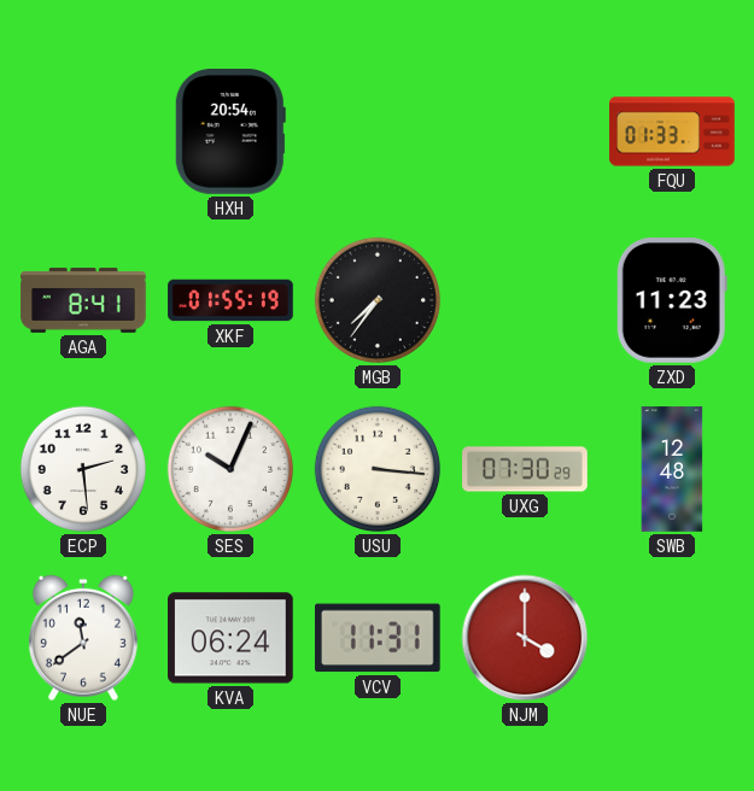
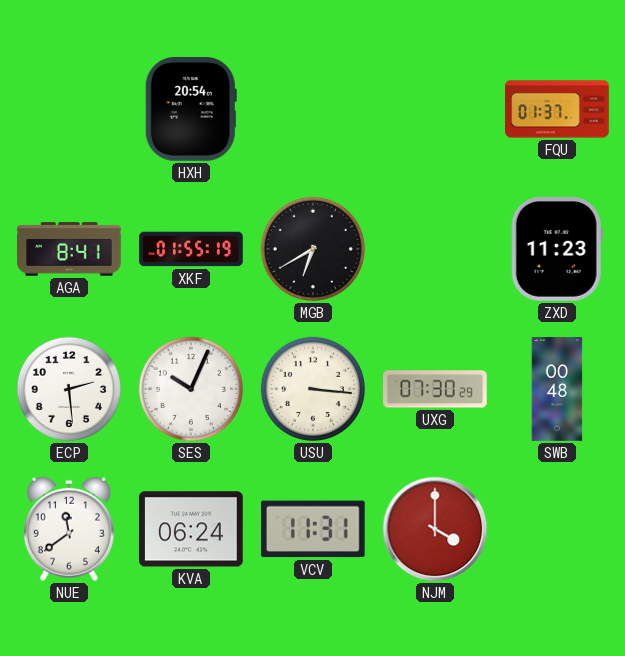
FQU: 01:33 -> 01:37 (557, 109)
MGB: 7:36 -> 6:40 (313, 249)
SWB: 12:48 -> 00:48 (557, 389)
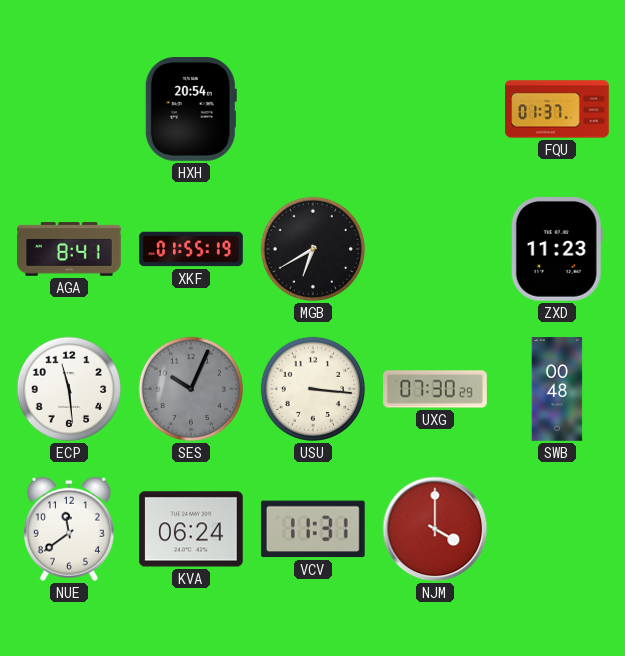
ECP: 2:29 -> 11:29 (69, 389)
SES dial: white -> grey (191, 389)
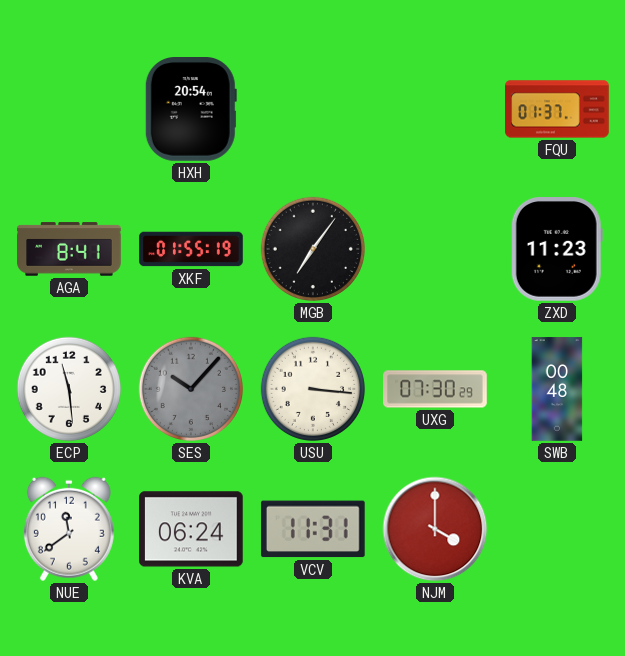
MGB: 6:40 -> 7:06 (313, 249)
SES: 10:04 -> 10:07 (191, 389)
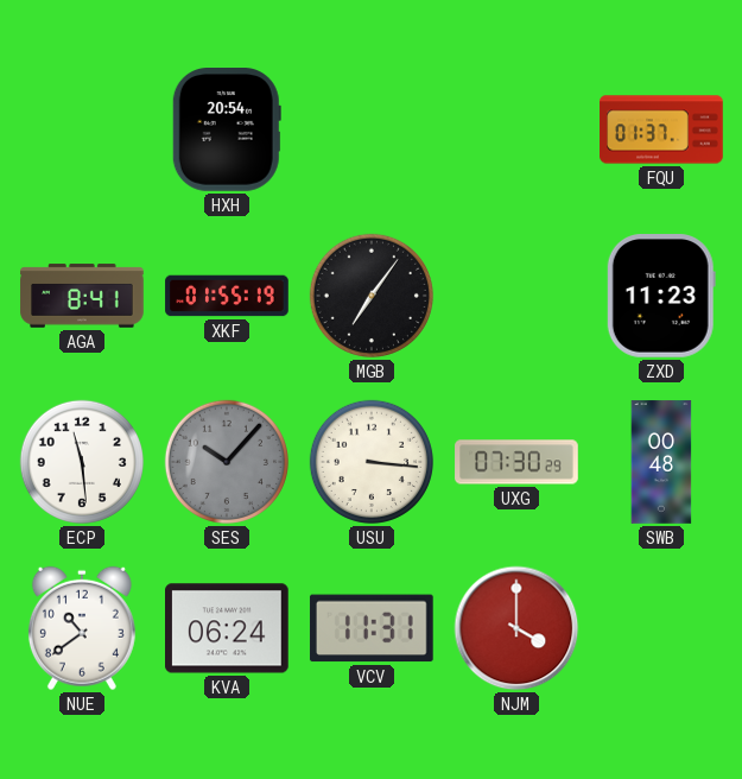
NUE: 11:39 -> 10:39 (82, 628)
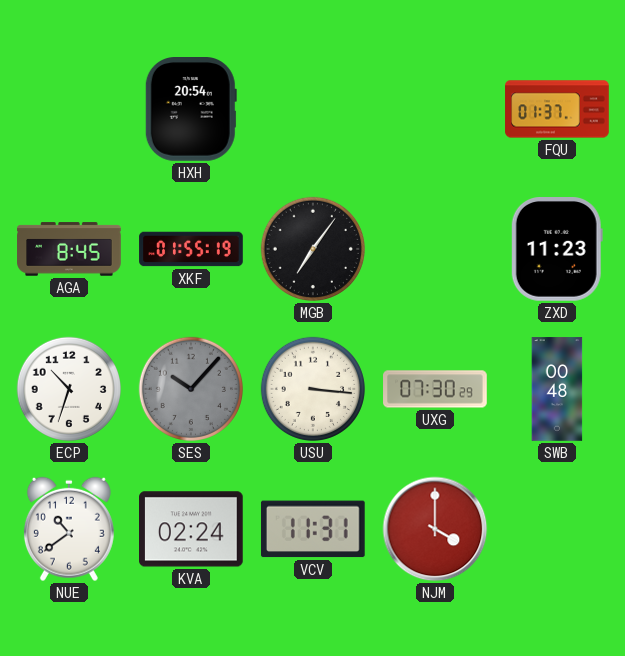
AGA: 8:41 -> 8:45 (69, 249)
ECP: 11:29 -> 10:33 (69, 389)
KVA: 06:24 -> 02:24 (192, 529)
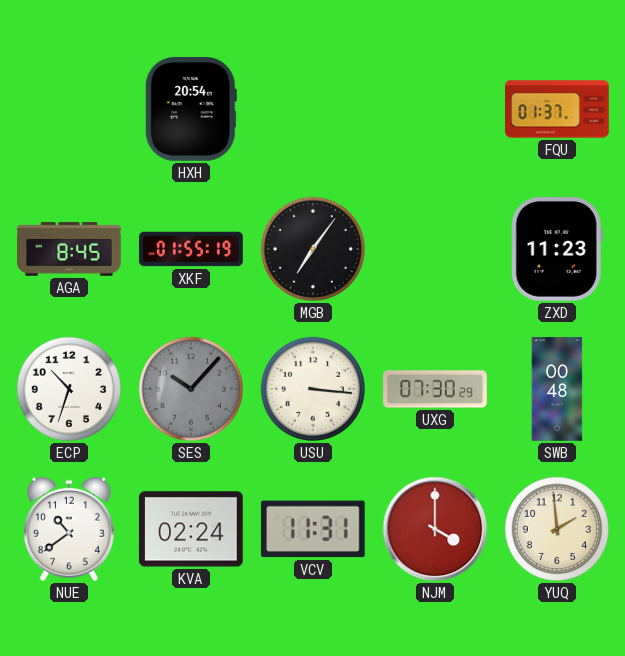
YUQ: none -> 1:59 (557, 529)
